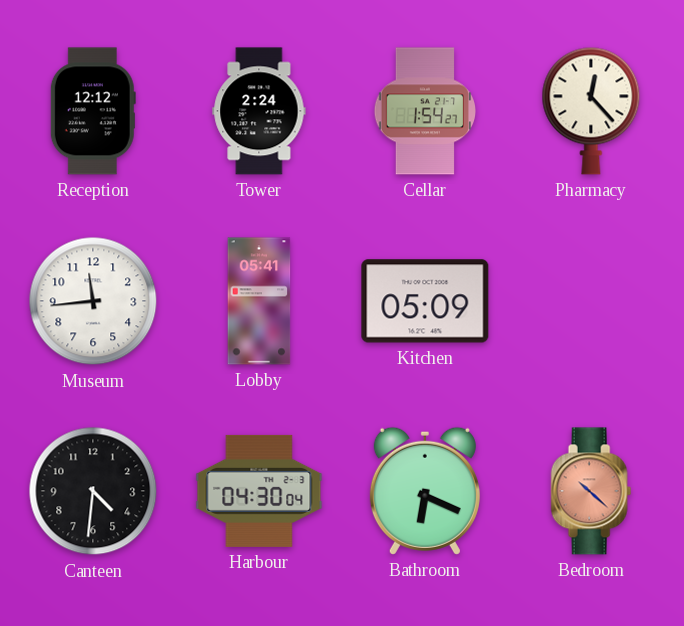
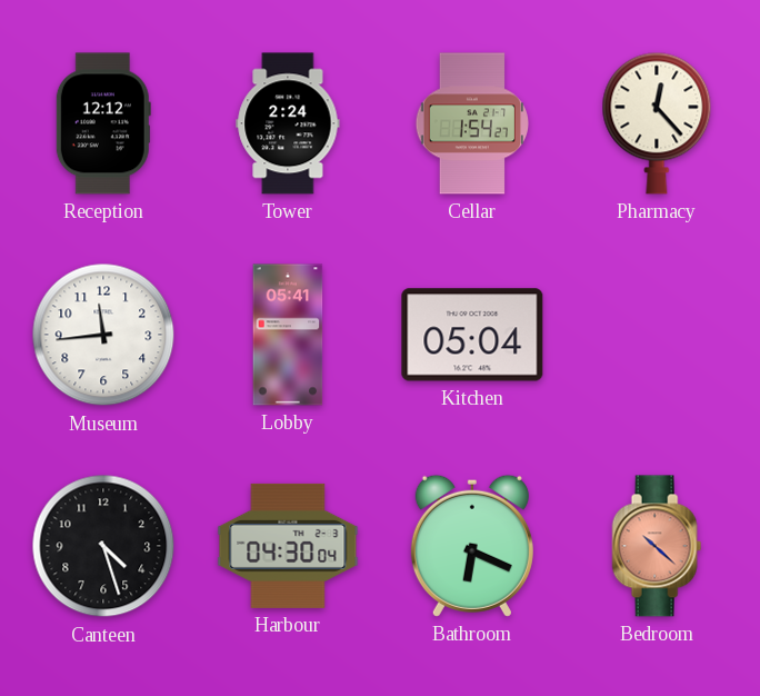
Kitchen: 05:09 -> 05:04 (472, 335)
Canteen: 4:31 -> 4:27 (103, 546)
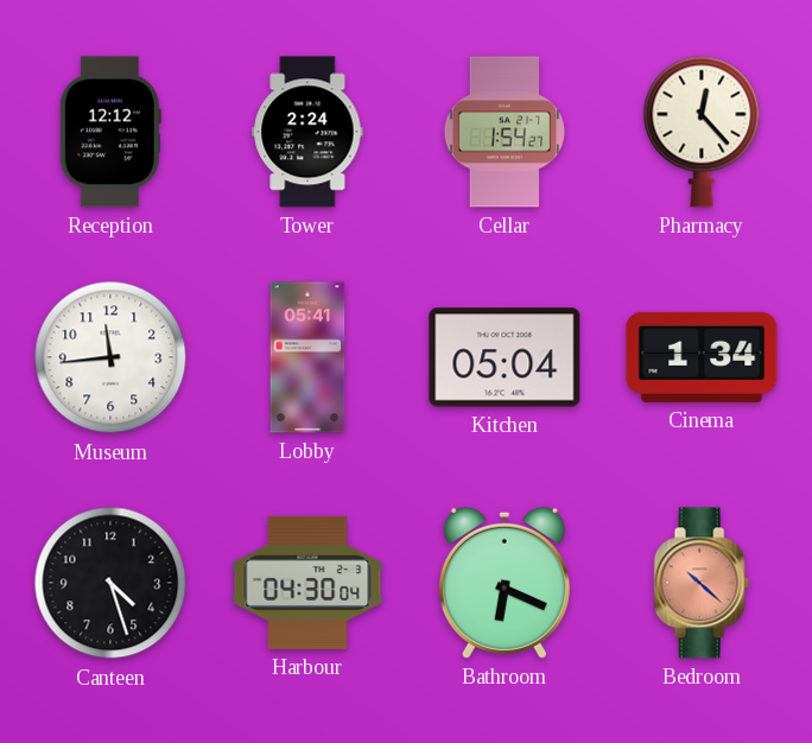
Cinema: none -> 1:34 (702, 357)
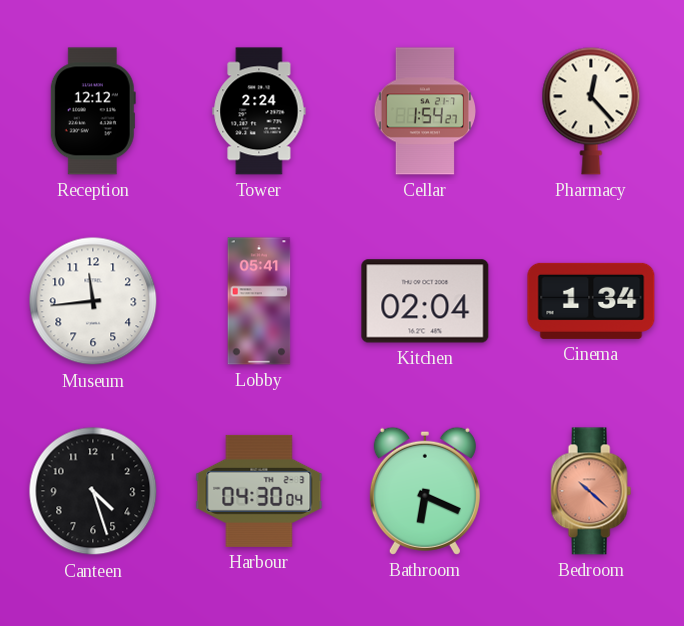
Kitchen: 05:04 -> 02:04 (425, 301)
